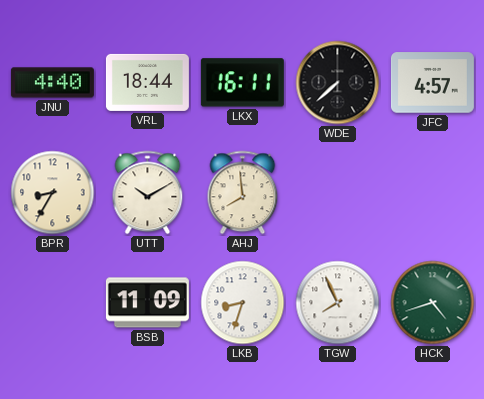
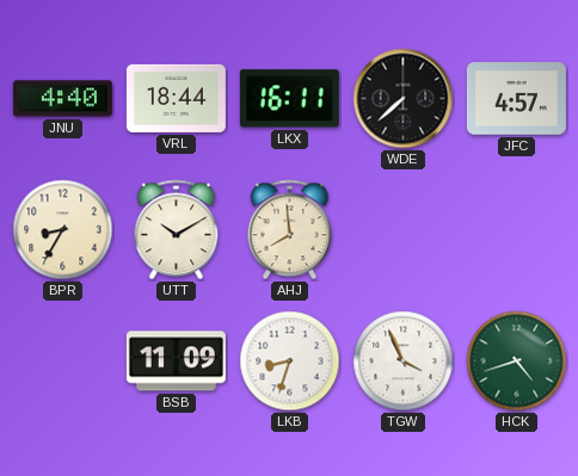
TGW: 7:56 -> 3:56 (404, 361)
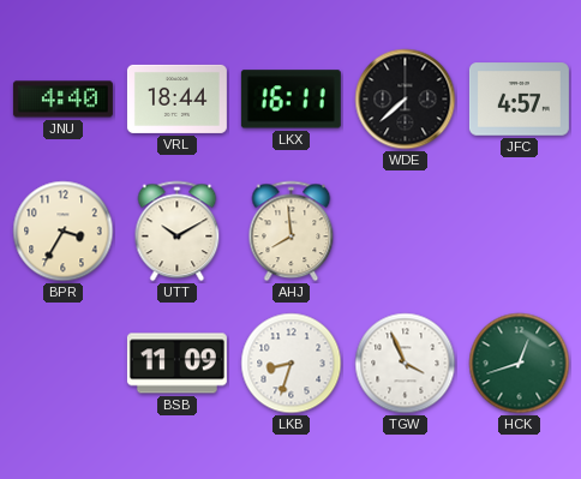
BPR: 8:35 -> 3:35 (64, 232)
HCK: 4:42 -> 12:42 (520, 364)
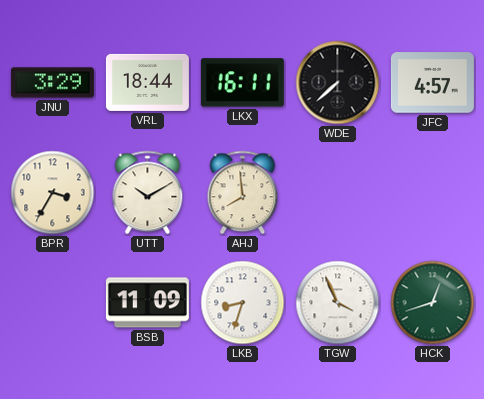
JNU: 4:40 -> 3:29 (52, 83)
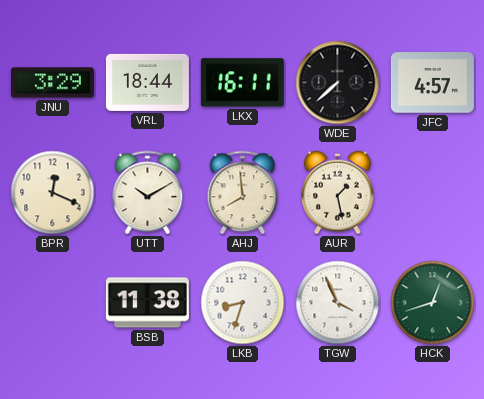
BPR: 3:35 -> 12:19 (53, 193)
AUR: none -> 1:28 (338, 193)
BSB: 11:09 -> 11:38 (147, 303)
